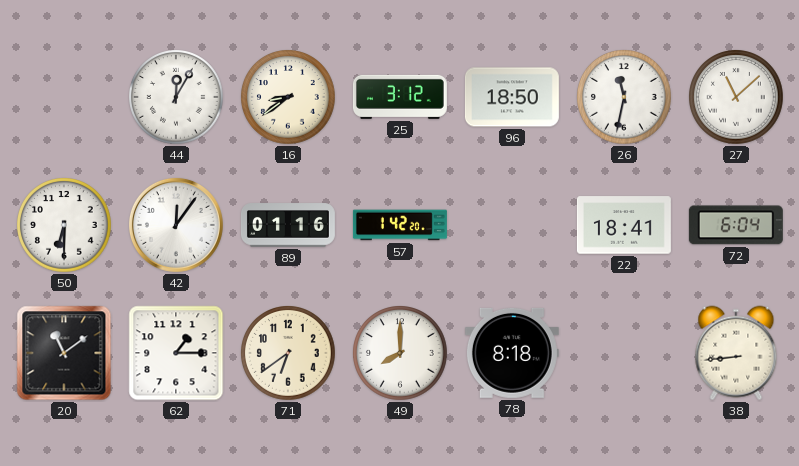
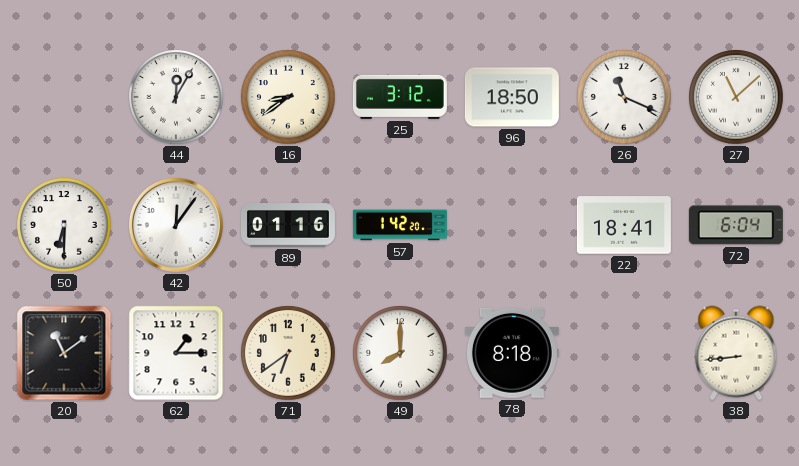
26: 11:32 -> 11:19 (625, 98)
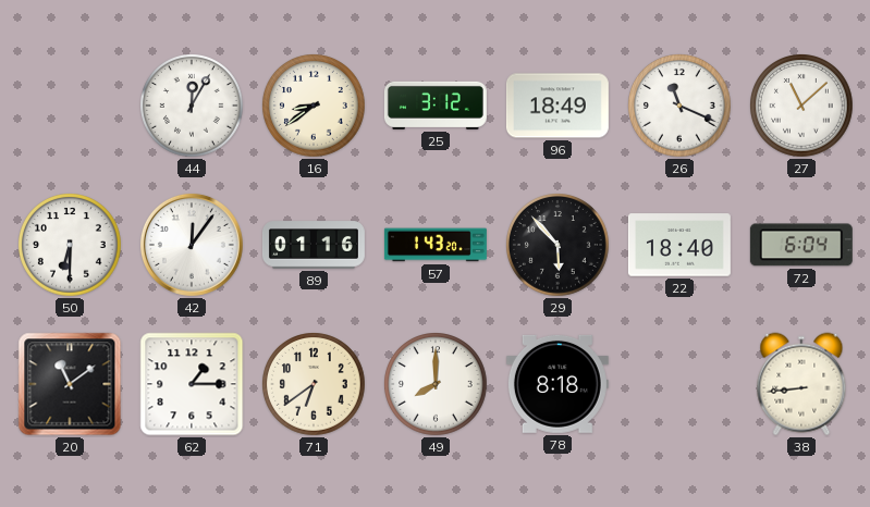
96: 18:50 -> 18:49 (557, 106)
57: 1:42 -> 1:43 (436, 245)
29: none -> 5:53 (559, 246)
22: 18:41 -> 18:40 (679, 245)
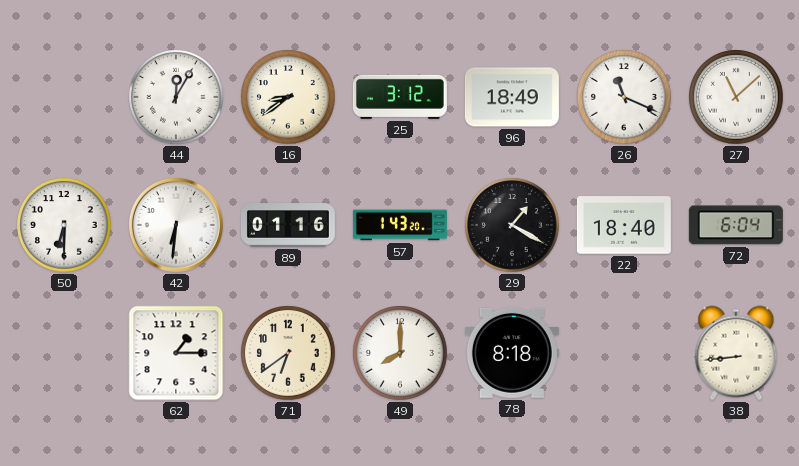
42: 12:06 -> 6:31 (176, 225)
29: 5:53 -> 1:20 (513, 226)
20: 11:09 -> none (70, 384)
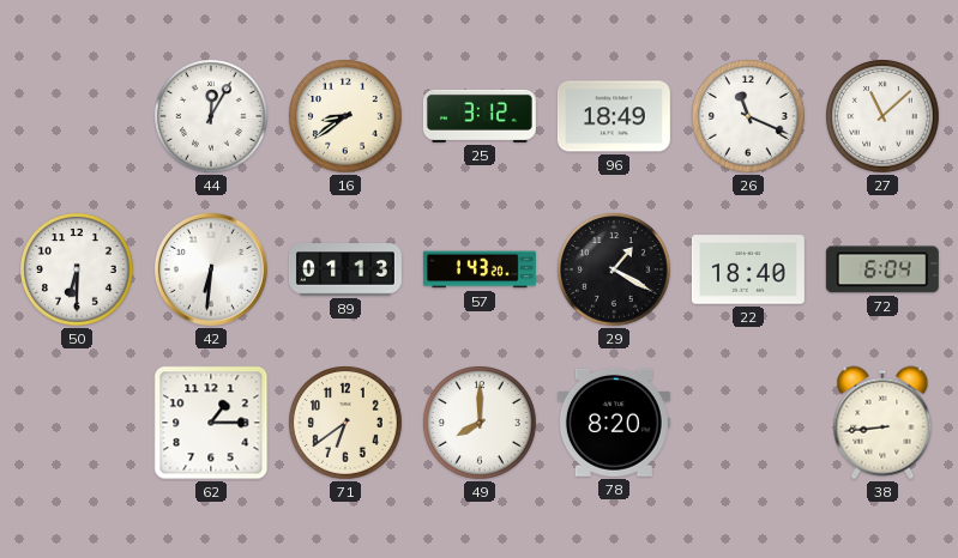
89: 01:16 -> 01:13 (345, 269)
78: 8:18 -> 8:20 (614, 423)
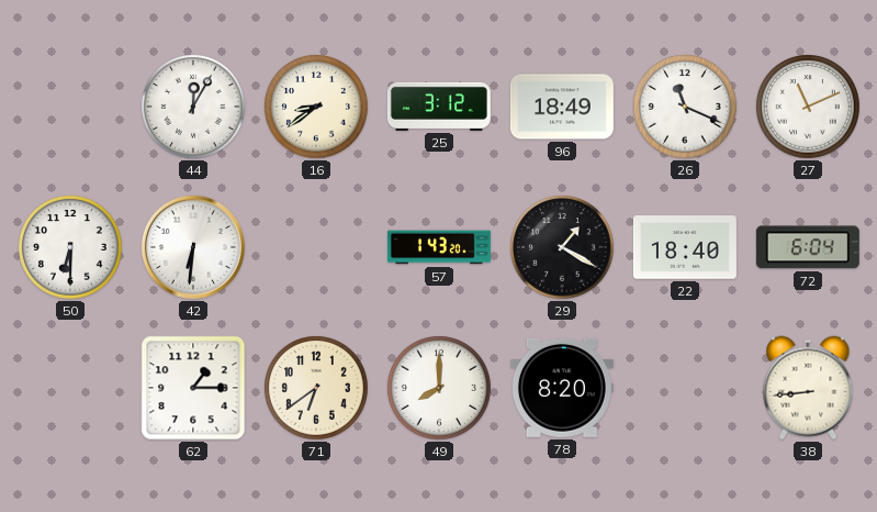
27: 11:08 -> 11:11 (809, 108)
89: 01:13 -> none (345, 269)
